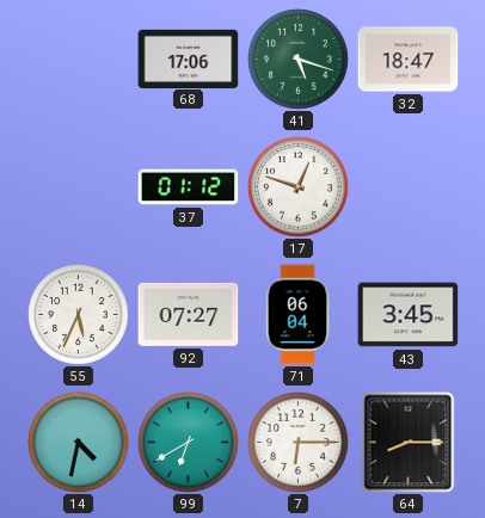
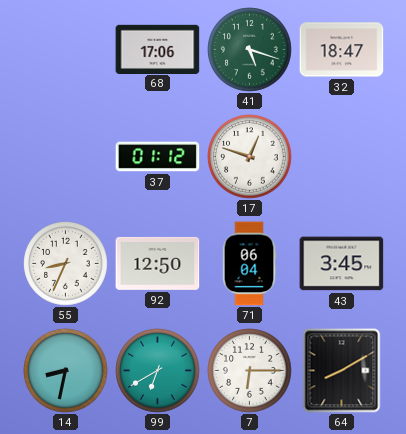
55: 5:34 -> 8:34 (66, 264)
92: 07:27 -> 12:50 (158, 263)
14: 4:32 -> 8:32 (66, 371)
64: 8:15 -> 8:10 (342, 371)
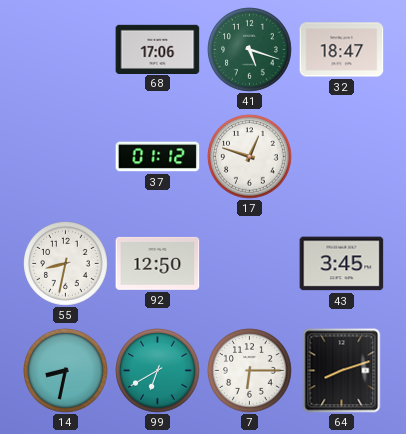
55: 8:34 -> 8:32 (66, 264)
71: 06:04 -> none (249, 264)
64: 8:10 -> 8:12 (342, 371)
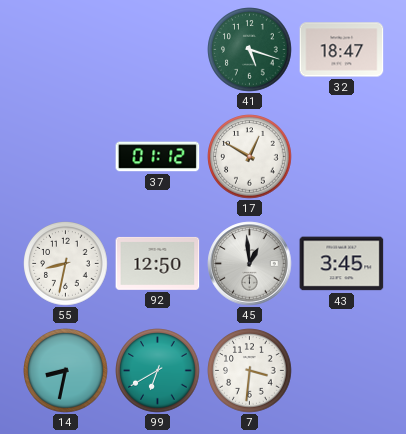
68: 17:06 -> none (158, 49)
17: 12:48 -> 12:50 (250, 157)
45: none -> 12:59 (250, 264)
7: 6:15 -> 3:31 (250, 371)
64: 8:12 -> none (342, 371)
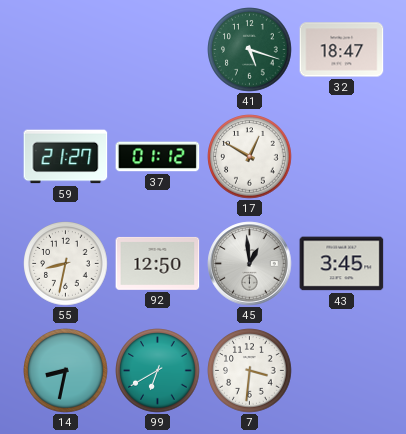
59: none -> 21:27 (66, 157)
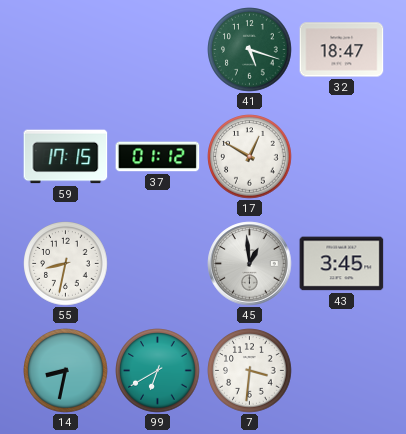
59: 21:27 -> 17:15 (66, 157)
92: 12:50 -> none (158, 263)
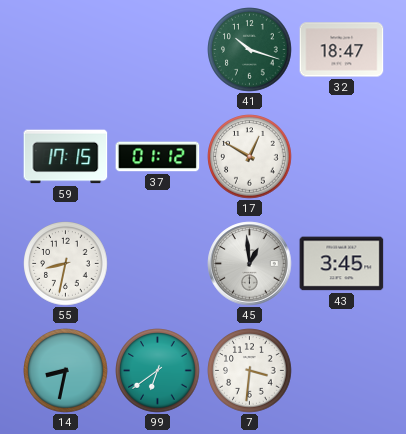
41: 5:18 -> 10:18 (250, 50)
99: 6:40 -> 6:39 (158, 371)
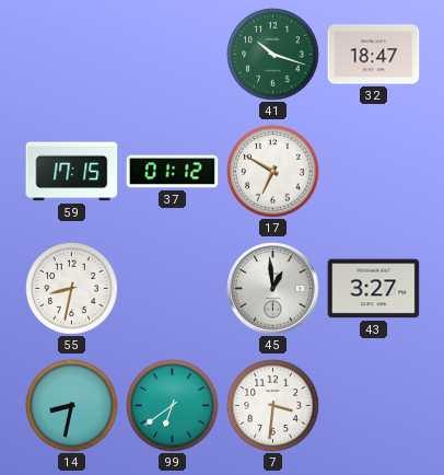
17: 12:50 -> 6:50 (273, 172)
43: 3:45 -> 3:27 (374, 289)
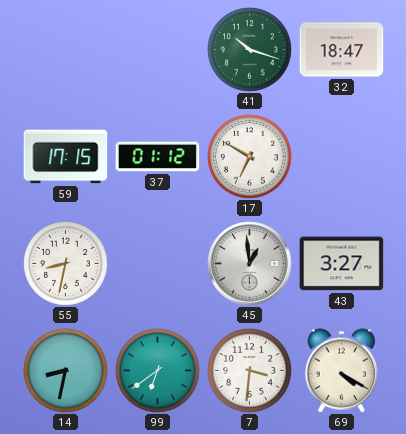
69: none -> 4:20 (342, 371)
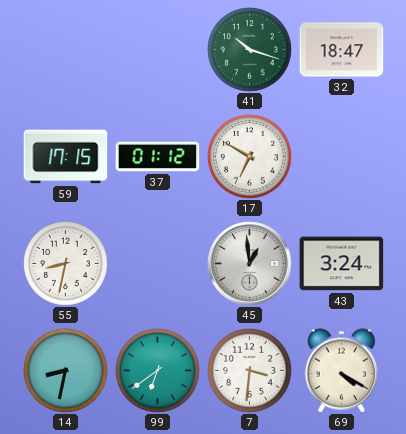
43: 3:27 -> 3:24 (342, 264)
